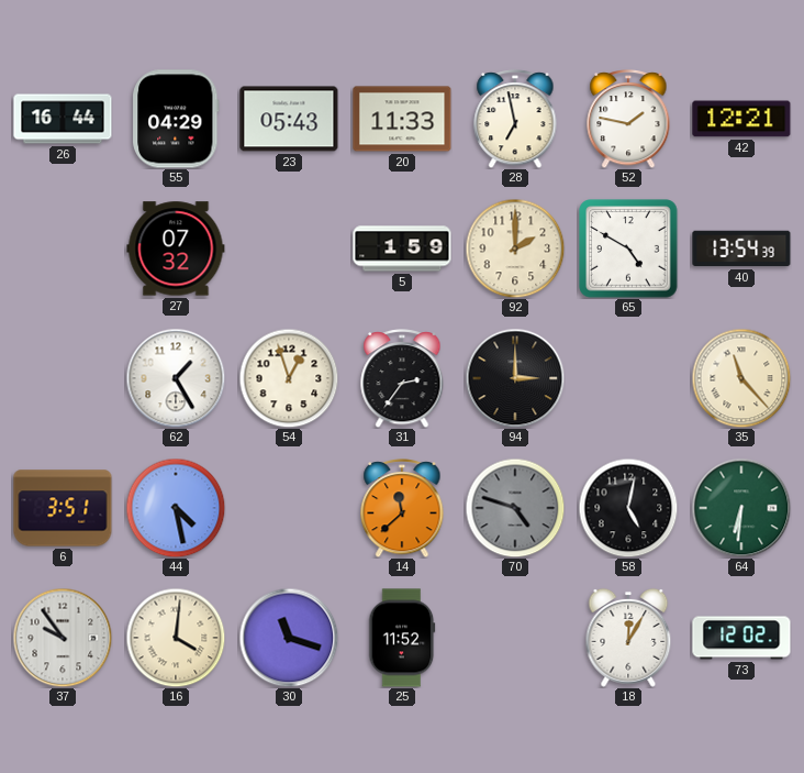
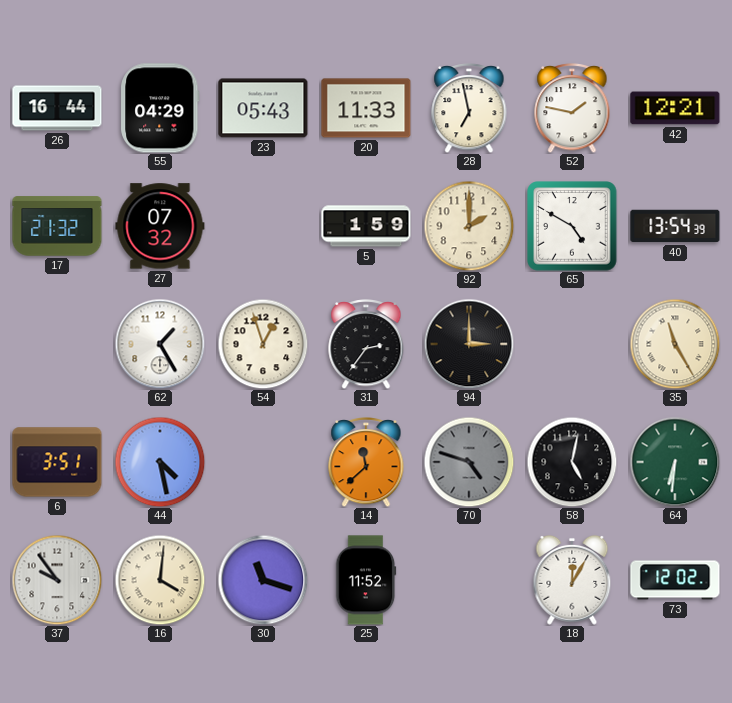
17: none -> 21:32 (57, 226)
35: 11:23 -> 11:25 (675, 344)
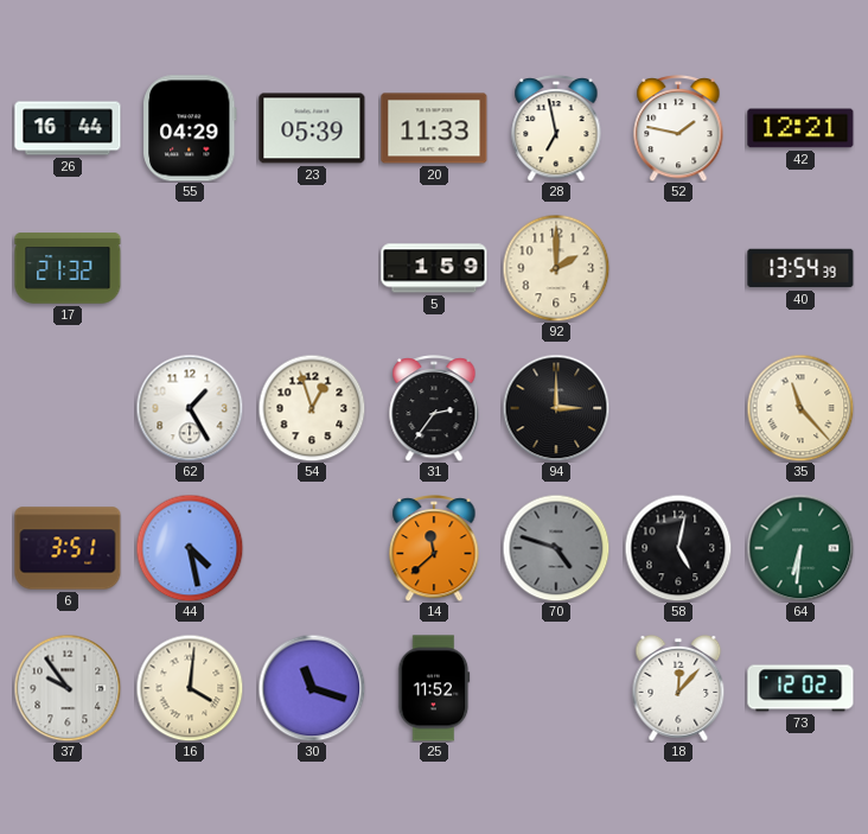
23: 05:43 -> 05:39 (312, 128)
27: 07:32 -> none (160, 226)
65: 4:50 -> none (572, 226)
35: 11:25 -> 11:23 (800, 408)
18: 12:05 -> 12:07 (678, 688)
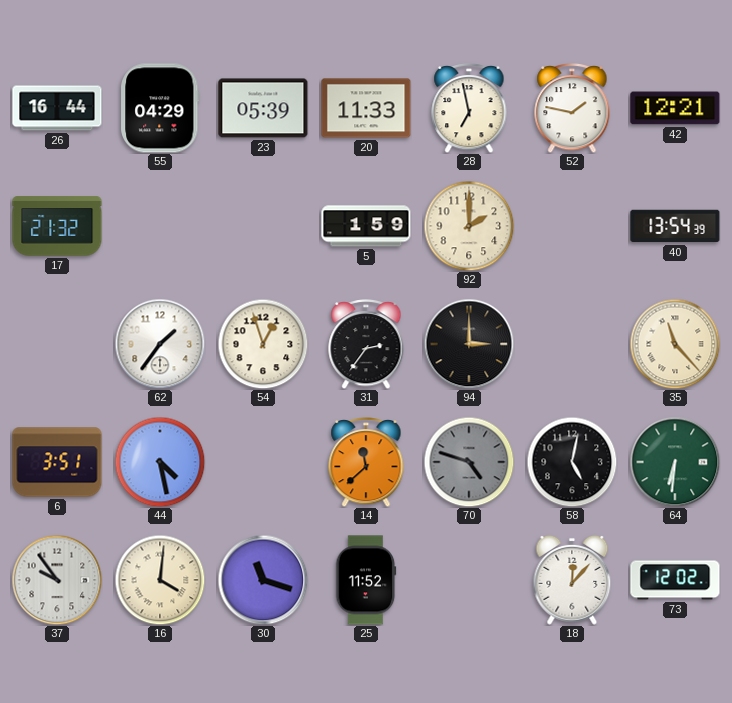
62: 1:25 -> 1:36 (160, 344)
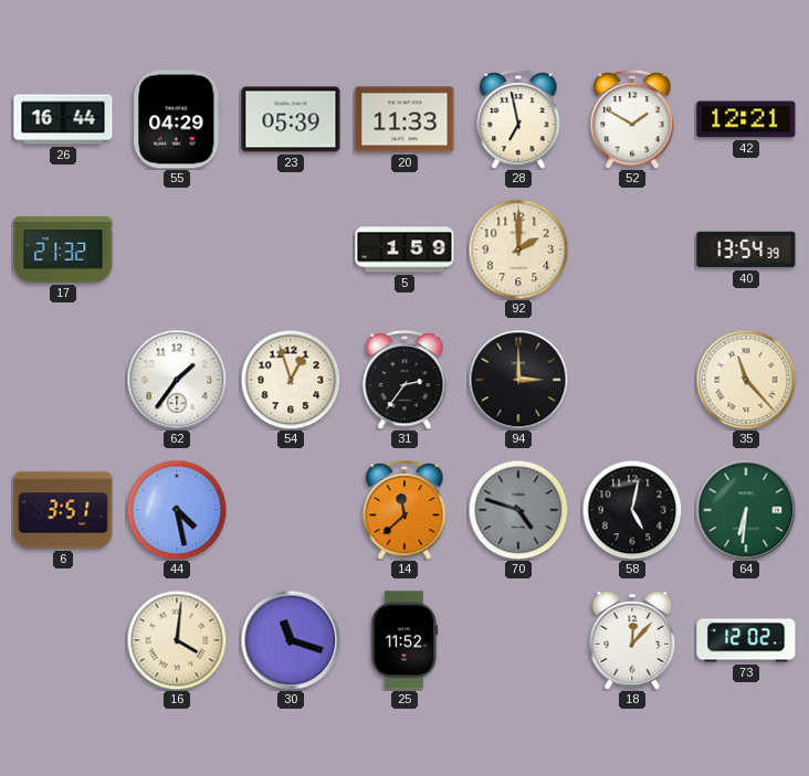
52: 1:47 -> 1:50 (632, 119)
37: 9:54 -> none (57, 580)
